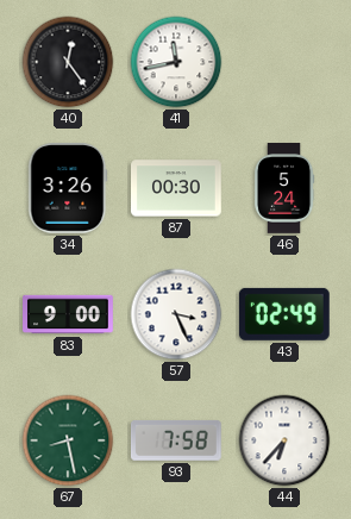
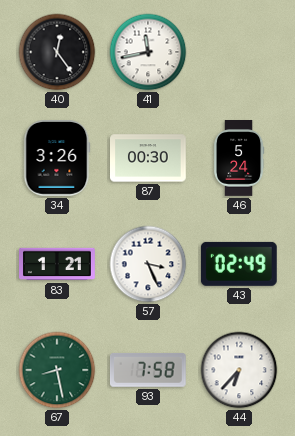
83: 9:00 -> 1:21 (57, 264)
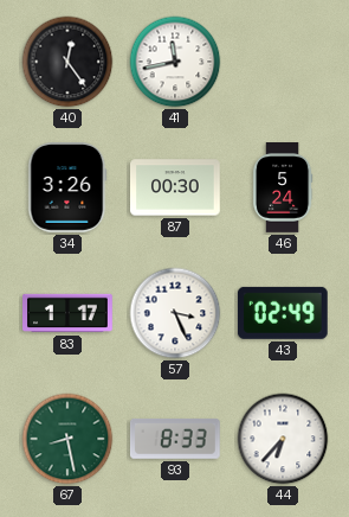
83: 1:21 -> 1:17 (67, 313)
93: 7:58 -> 8:33 (175, 439)
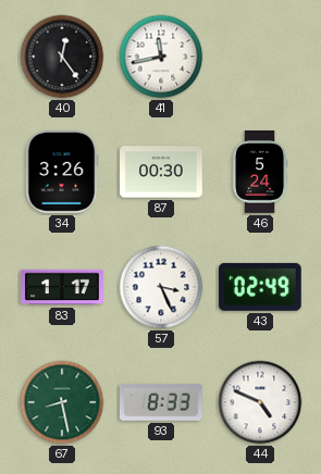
44: 6:37 -> 4:49 (260, 402)
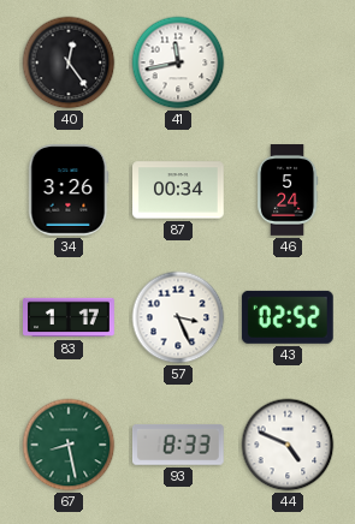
87: 00:30 -> 00:34 (179, 190)
43: 02:49 -> 02:52 (288, 317)
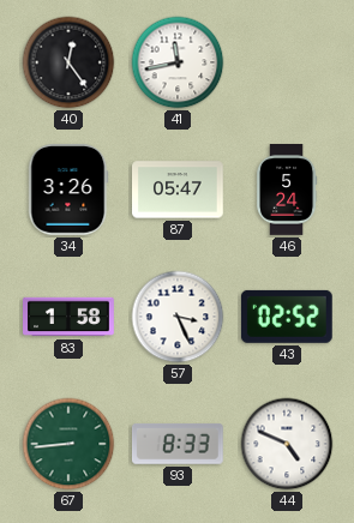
87: 00:34 -> 05:47 (179, 190)
83: 1:17 -> 1:58 (68, 317)
67: 8:28 -> 8:44 (68, 444)
